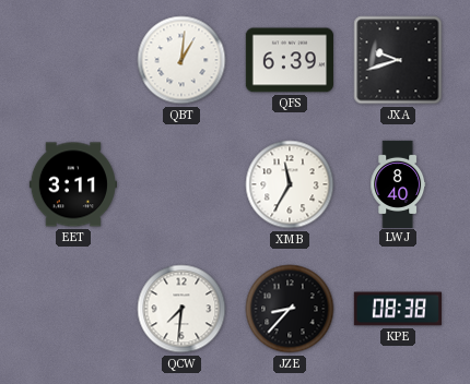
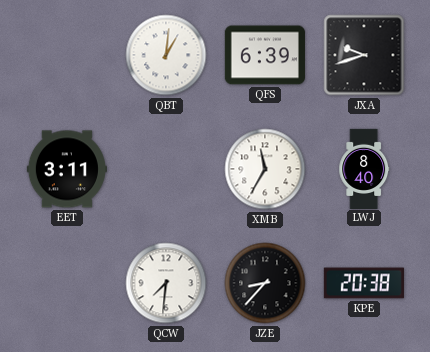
KPE: 08:38 -> 20:38 (364, 283)
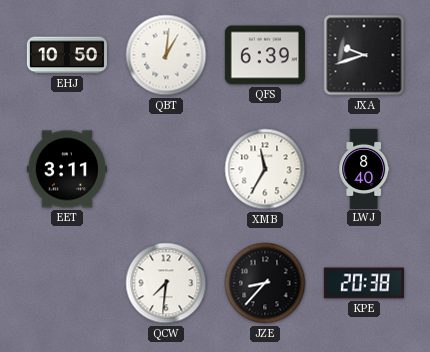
EHJ: none -> 10:50 (67, 55)
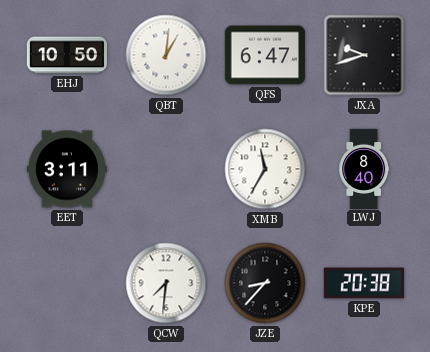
QFS: 6:39 -> 6:47 (265, 55)
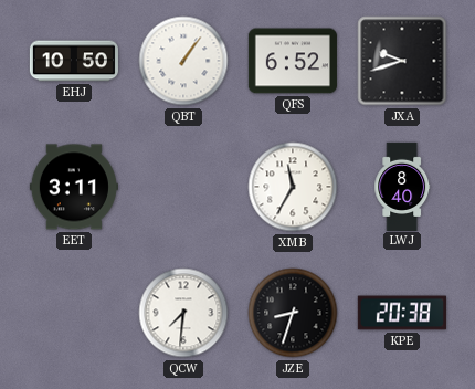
QBT: 1:01 -> 1:06 (183, 61)
QFS: 6:47 -> 6:52 (293, 61)
JZE: 8:37 -> 8:33 (293, 313)
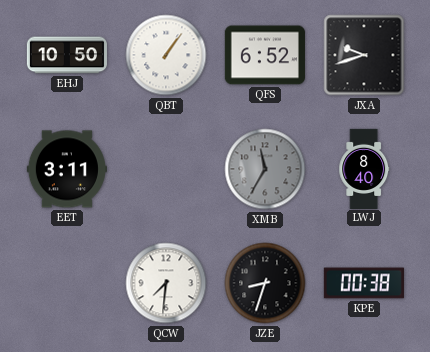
XMB dial: white -> grey (265, 169)
KPE: 20:38 -> 00:38 (364, 283)
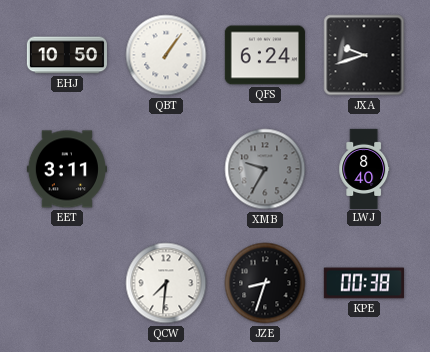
QFS: 6:52 -> 6:24 (265, 55)
XMB: 11:35 -> 9:35 (265, 169)
